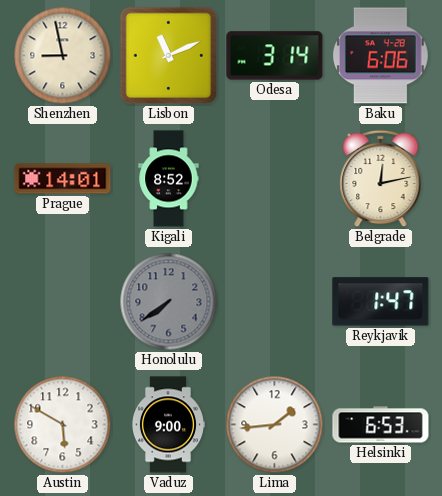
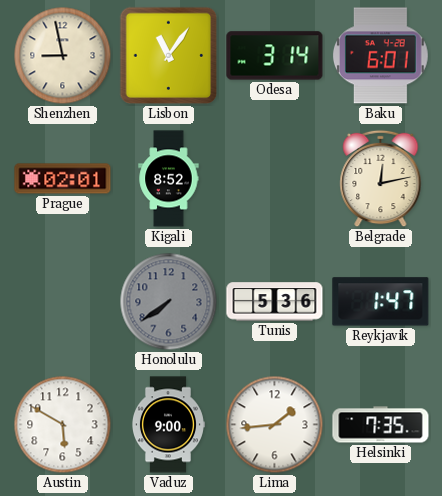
Lisbon: 11:11 -> 11:06 (169, 56)
Baku: 6:06 -> 6:01 (380, 56)
Prague: 14:01 -> 02:01 (63, 179)
Tunis: none -> 5:36 (275, 302)
Helsinki: 6:53 -> 7:35 (381, 425)
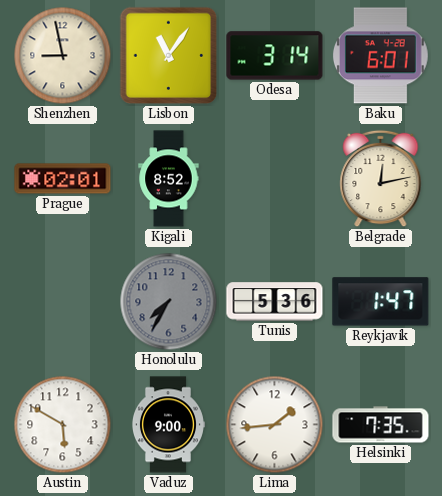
Honolulu: 7:39 -> 7:35 (169, 302)
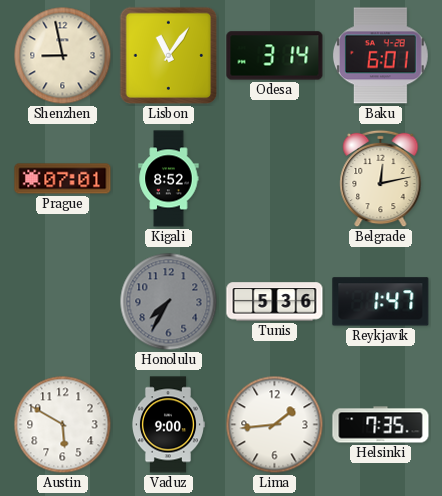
Prague: 02:01 -> 07:01 (63, 179)
